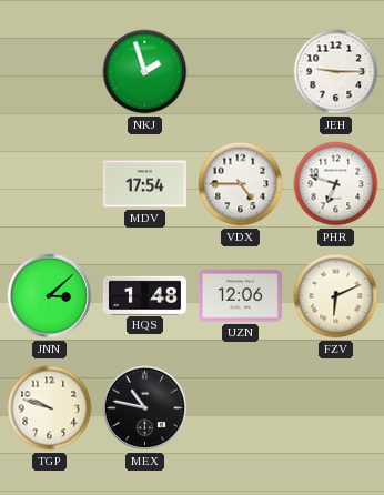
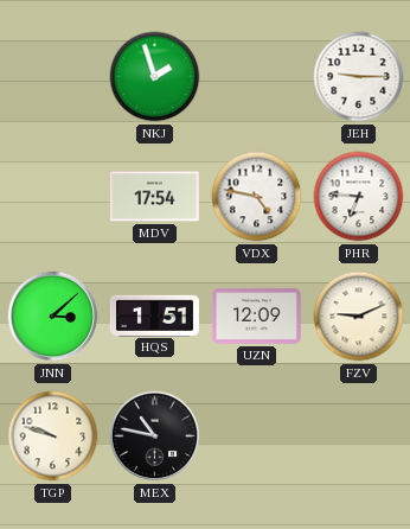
VDX: 4:45 -> 4:47 (257, 197)
PHR: 6:48 -> 6:46 (359, 197)
HQS: 1:48 -> 1:51 (154, 316)
UZN: 12:06 -> 12:09 (256, 317)
FZV: 6:11 -> 9:11 (359, 317)
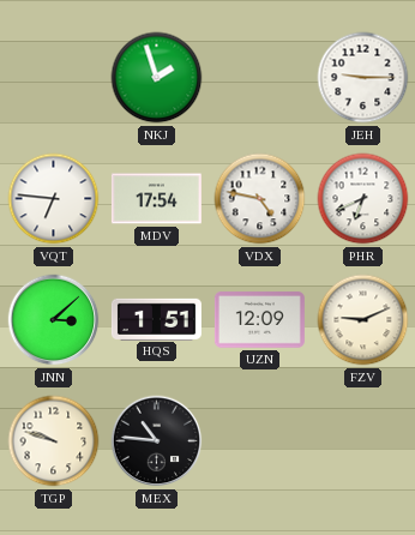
VQT: none -> 6:46 (54, 199)
PHR: 6:46 -> 6:41 (363, 199)
MEX: 10:47 -> 10:46 (157, 441)
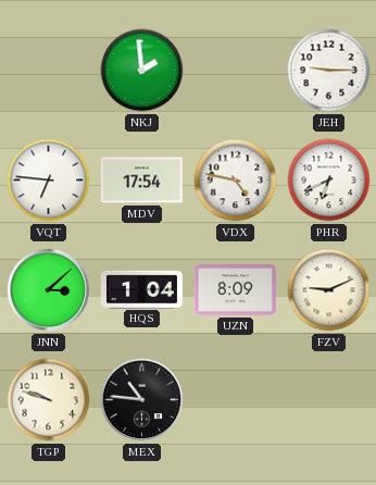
NKJ: 1:57 -> 1:59 (142, 71)
HQS: 1:51 -> 1:04 (141, 289)
UZN: 12:09 -> 8:09 (235, 290)
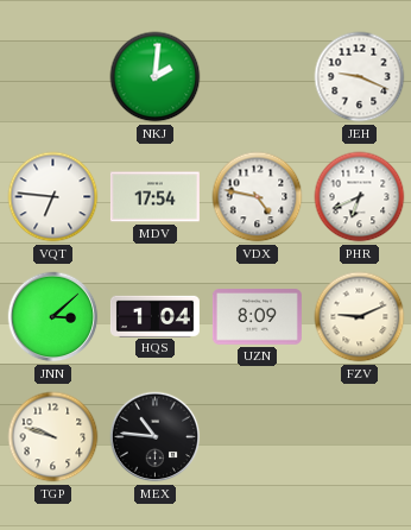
NKJ: 1:59 -> 2:01 (156, 77)
JEH: 9:15 -> 9:19 (360, 77)
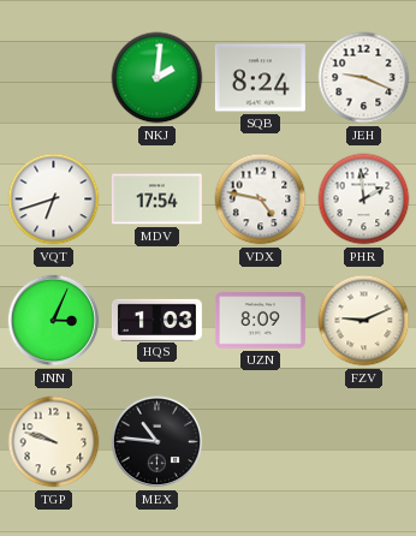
SQB: none -> 8:24 (260, 78)
VQT: 6:46 -> 6:42 (54, 199)
PHR: 6:41 -> 1:59 (364, 199)
JNN: 3:08 -> 3:04 (54, 321)
HQS: 1:04 -> 1:03 (156, 320)
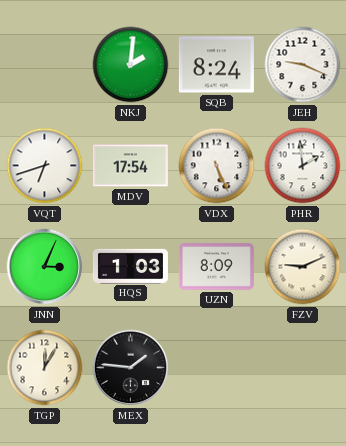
VDX: 4:47 -> 5:26 (217, 166)
TGP: 9:48 -> 12:05 (45, 368)
MEX: 10:46 -> 1:46 (131, 368)
